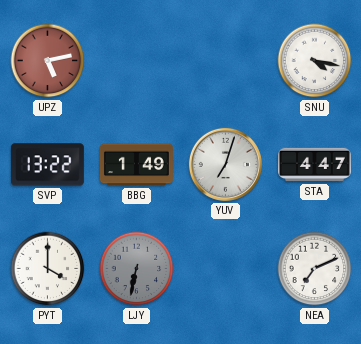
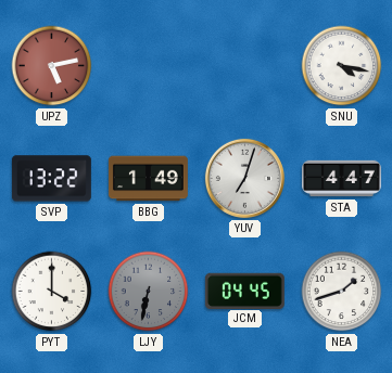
JCM: none -> 04:45 (244, 291)
NEA: 7:11 -> 1:42 (342, 292)
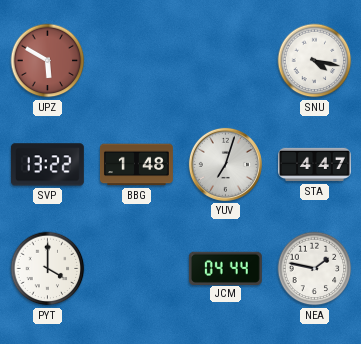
UPZ: 5:13 -> 5:50 (48, 61)
BBG: 1:49 -> 1:48 (137, 165)
LJY: 6:32 -> none (149, 292)
JCM: 04:45 -> 04:44 (225, 268)
NEA: 1:42 -> 1:47 (315, 269)
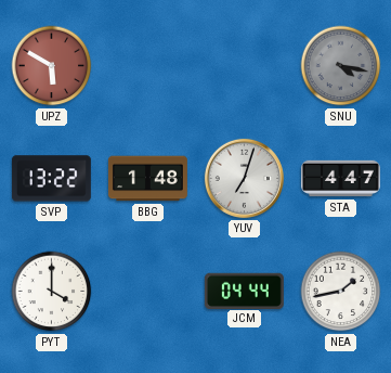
SNU dial: white -> grey (341, 66)
NEA: 1:47 -> 1:43 (341, 292)
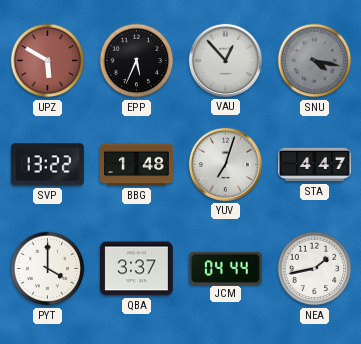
EPP: none -> 5:34 (137, 61)
VAU: none -> 12:53 (225, 60)
QBA: none -> 3:37 (136, 269)
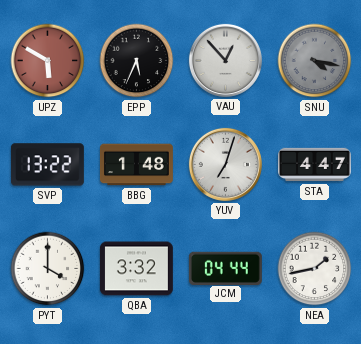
QBA: 3:37 -> 3:32 (136, 269)
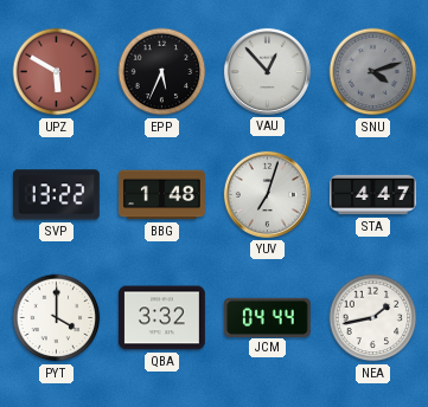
SNU: 4:17 -> 4:12 (373, 72)
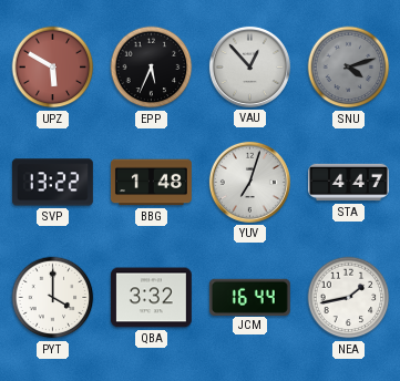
JCM: 04:44 -> 16:44 (249, 297)
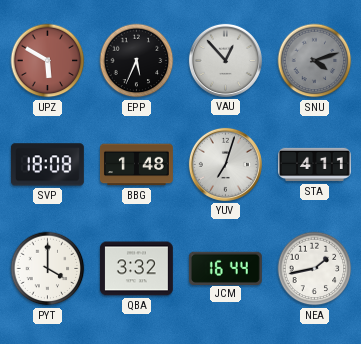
SVP: 13:22 -> 18:08 (47, 165)
STA: 4:47 -> 4:11 (315, 165)
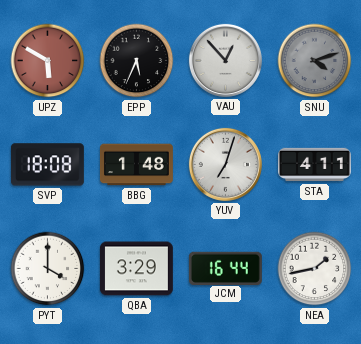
QBA: 3:32 -> 3:29 (136, 269)
